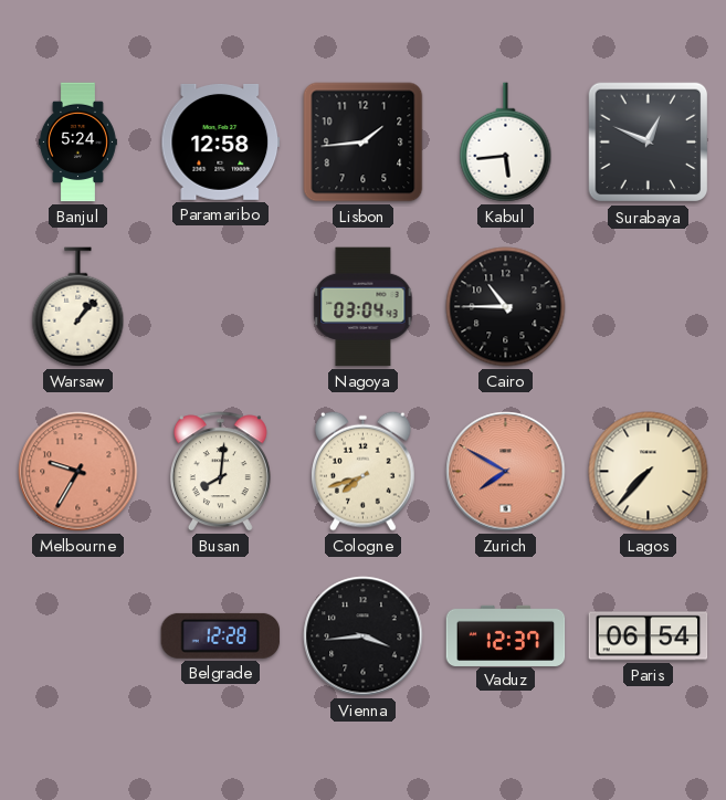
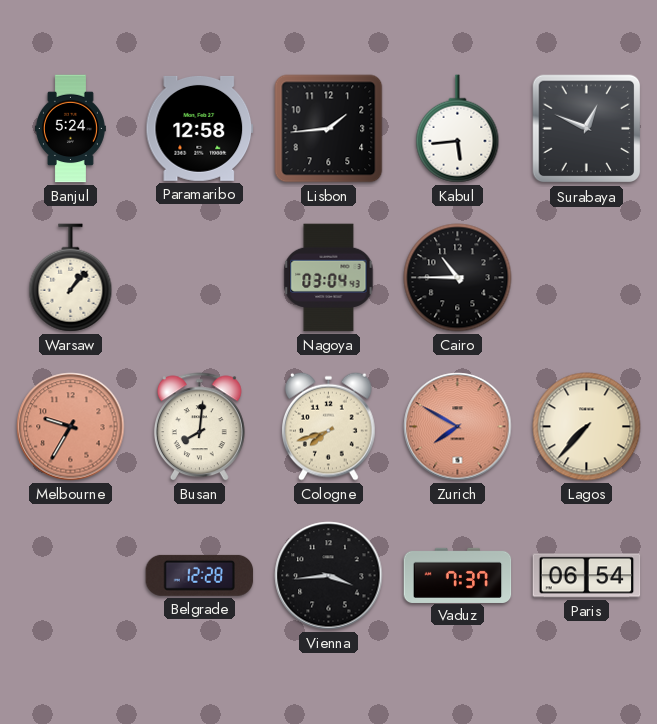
Vaduz: 12:37 -> 7:37 (458, 575)
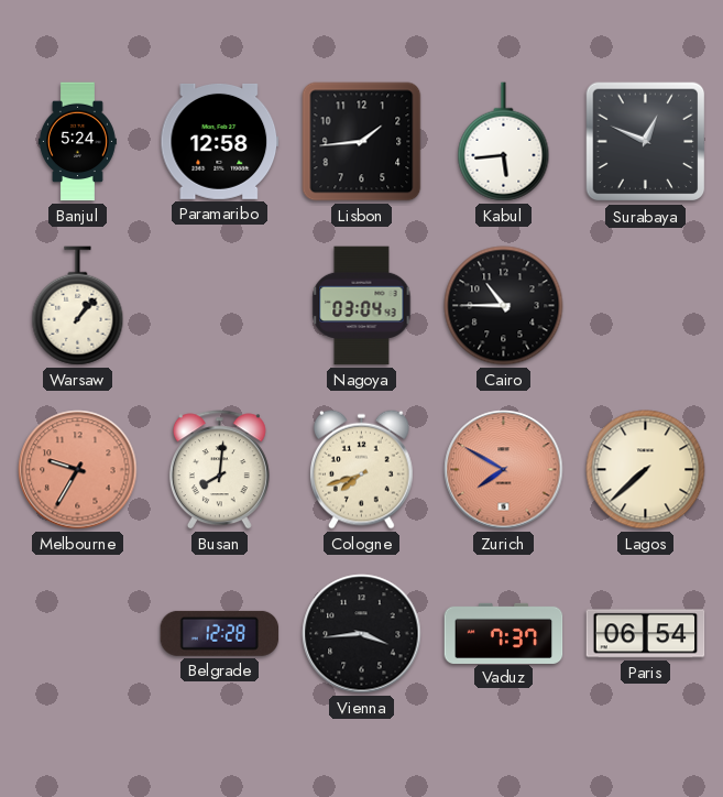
Lagos: 7:37 -> 7:38 (646, 470)
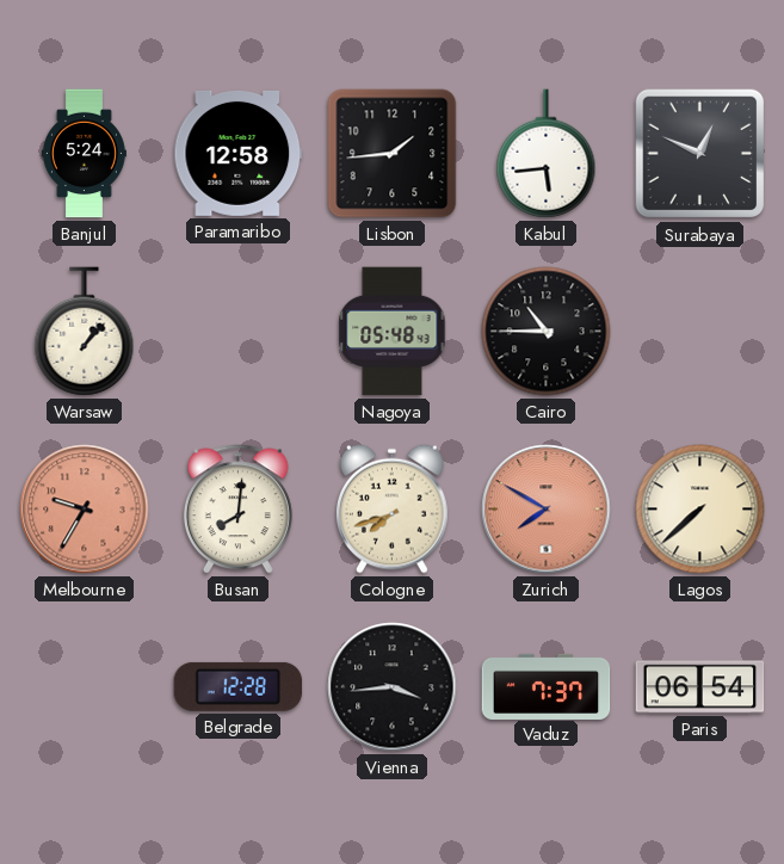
Nagoya: 03:04 -> 05:48 (393, 332)
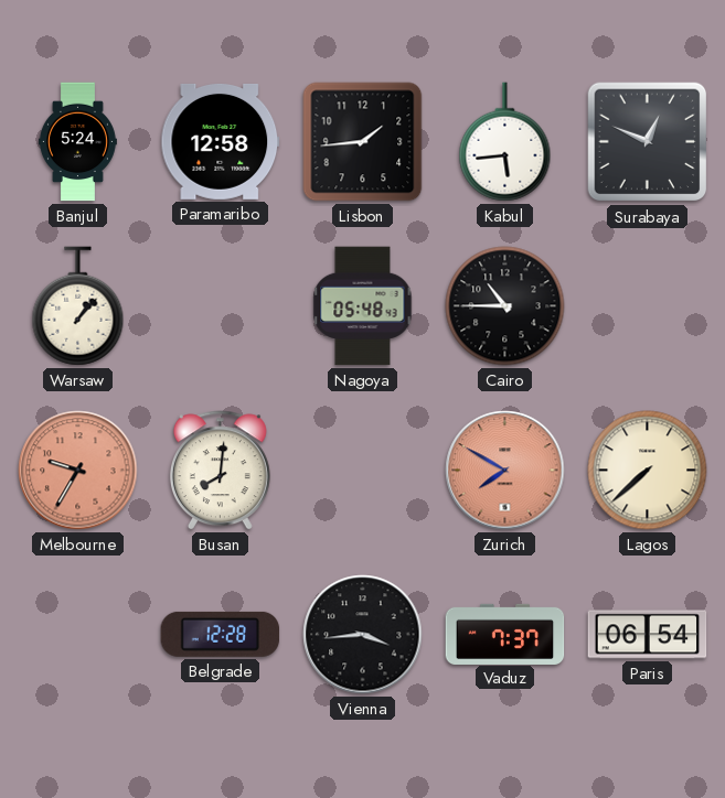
Cologne: 7:42 -> none (393, 508)
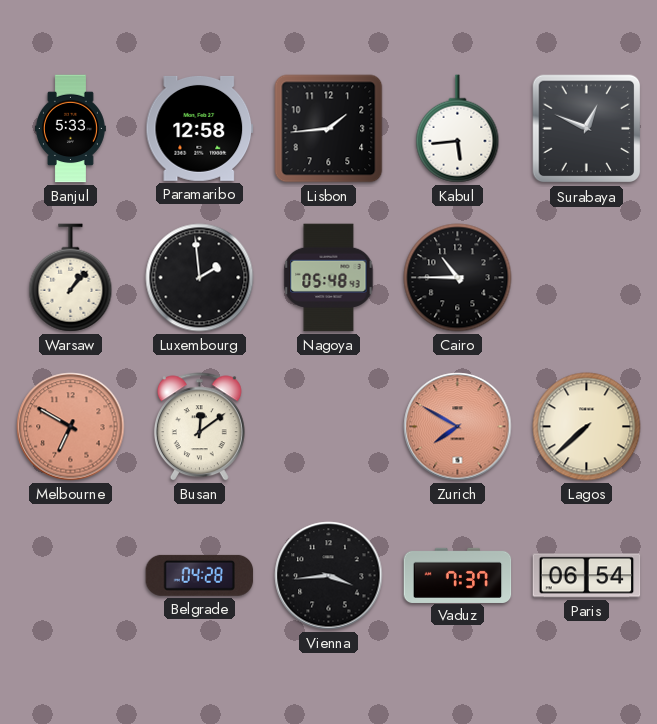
Banjul: 5:24 -> 5:33 (70, 129)
Luxembourg: none -> 1:59 (200, 278)
Melbourne: 9:35 -> 6:50 (71, 427)
Busan: 8:01 -> 12:09 (199, 427)
Belgrade: 12:28 -> 04:28 (200, 575)
